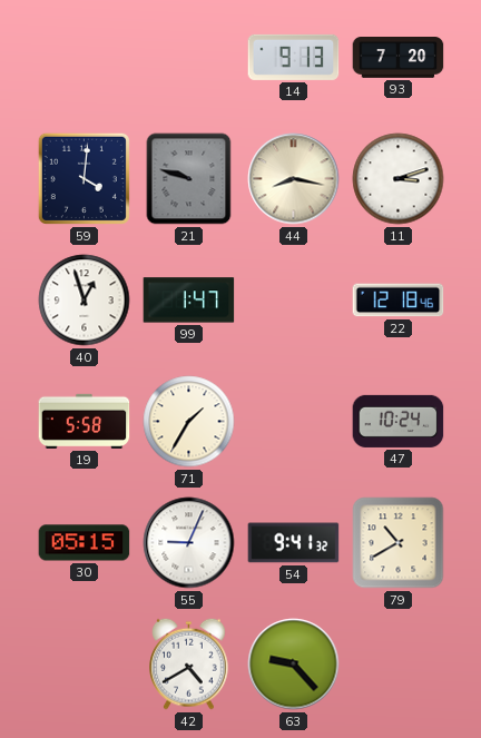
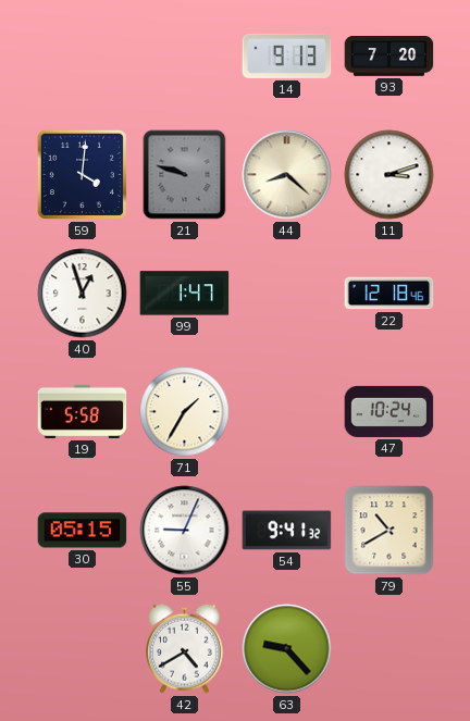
44: 8:17 -> 8:22 (287, 175)
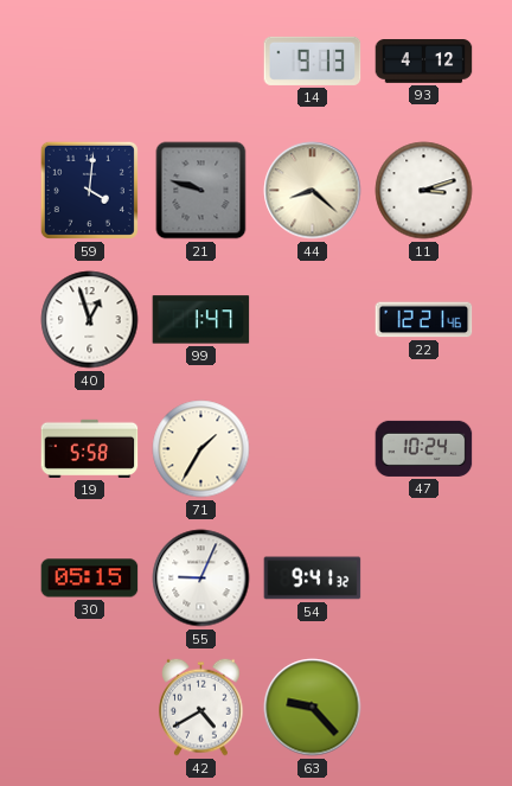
93: 7:20 -> 4:12 (424, 62)
22: 12:18 -> 12:21 (424, 320)
79: 10:40 -> none (389, 531)
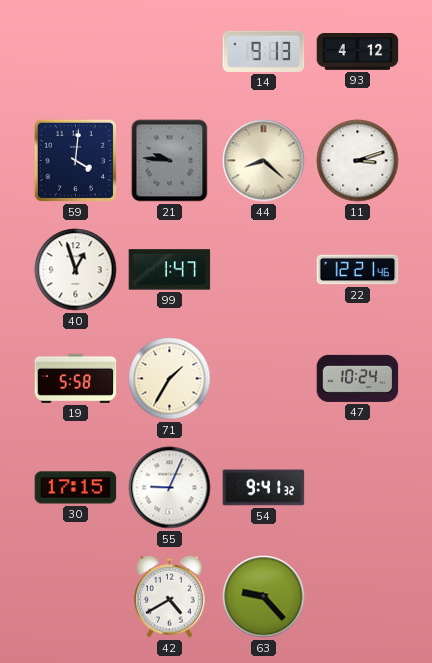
21: 9:48 -> 9:46 (170, 161)
30: 05:15 -> 17:15 (76, 488)
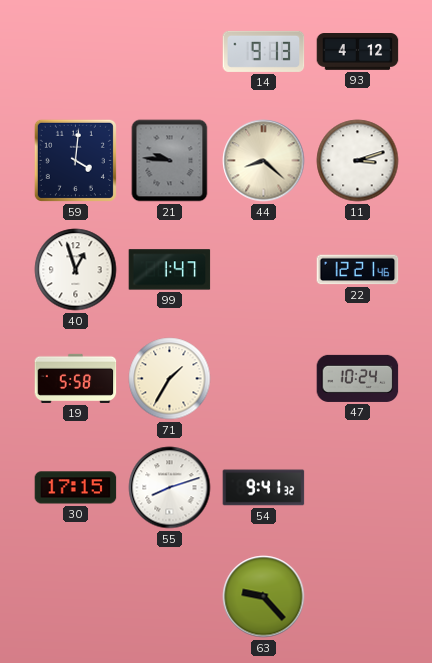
55: 9:04 -> 8:12 (170, 488)
42: 4:40 -> none (170, 596)
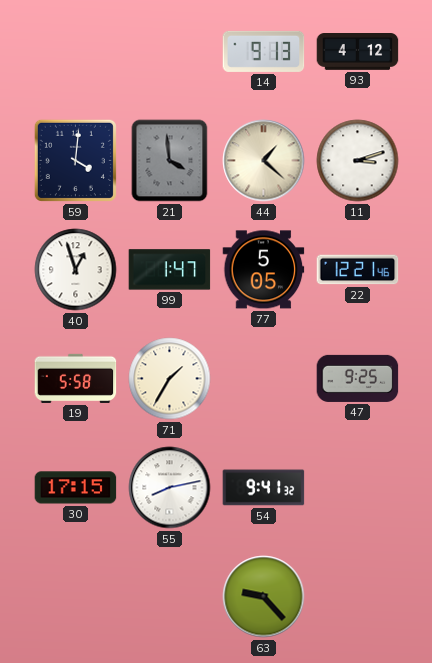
21: 9:46 -> 3:59 (170, 161)
44: 8:22 -> 1:22 (264, 161)
77: none -> 5:05 (264, 270)
47: 10:24 -> 9:25 (358, 378)
55: 8:12 -> 8:13 (170, 488)
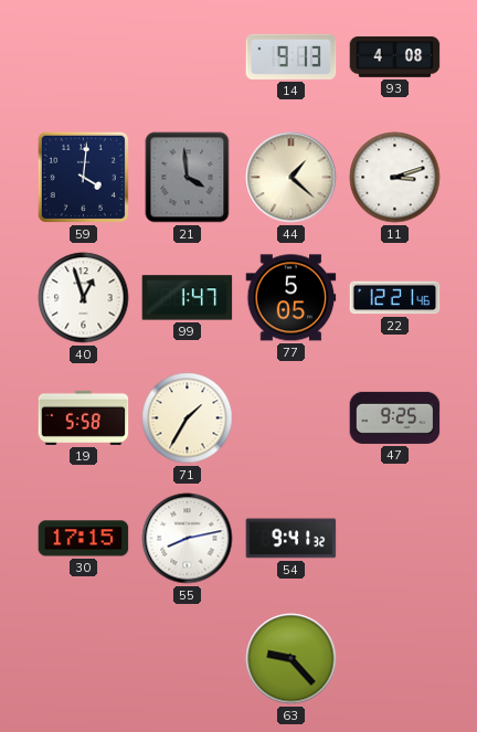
93: 4:12 -> 4:08 (395, 57)
